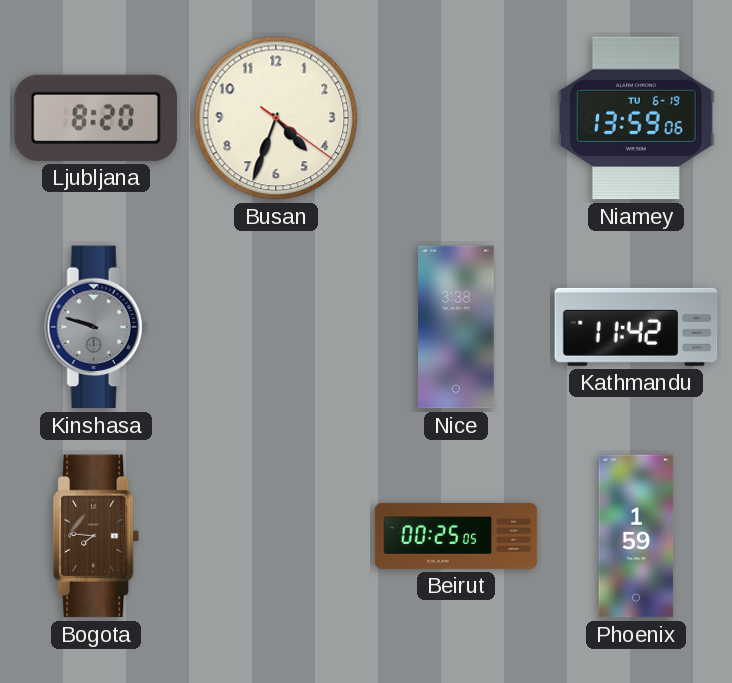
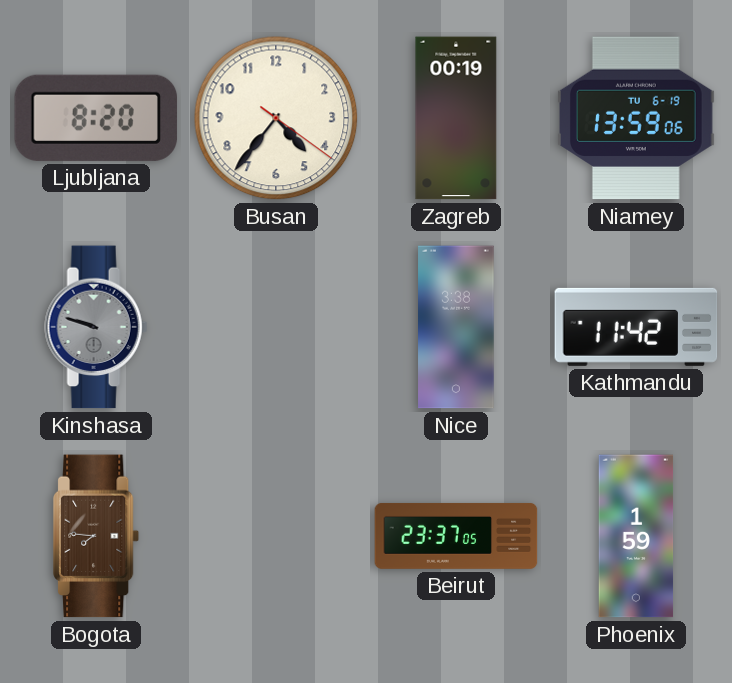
Busan: 4:33 -> 4:36 (276, 118)
Zagreb: none -> 00:19 (456, 118)
Beirut: 00:25 -> 23:37 (456, 536)
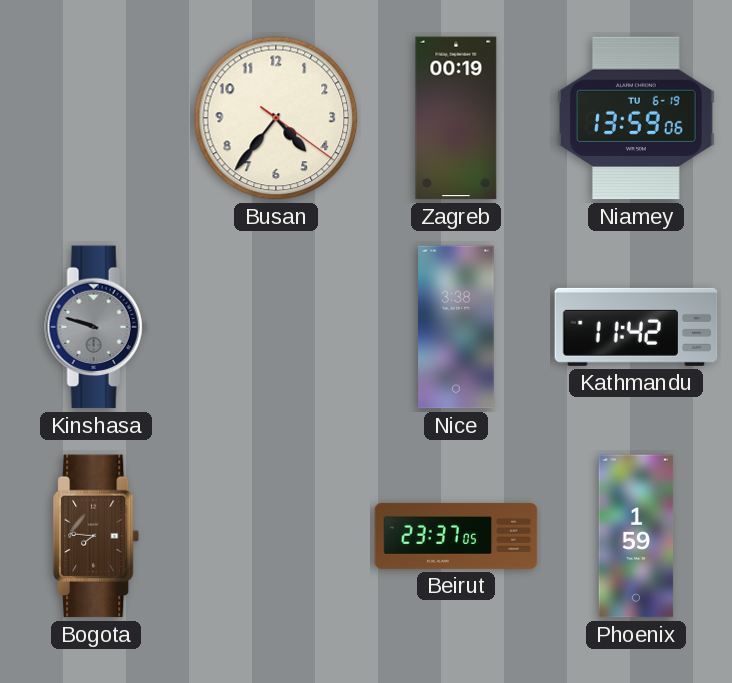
Ljubljana: 8:20 -> none (96, 118)
